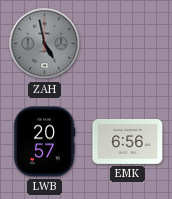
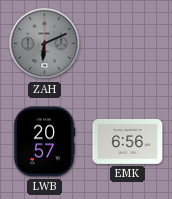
ZAH: 4:58 -> 6:11 (45, 44)
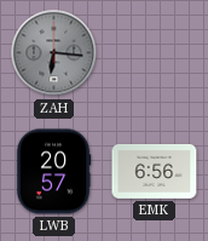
ZAH: 6:11 -> 6:16 (54, 53)
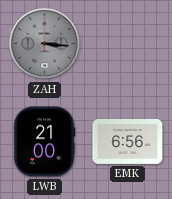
ZAH: 6:16 -> 3:16 (45, 44)
LWB: 20:57 -> 21:00 (44, 142)
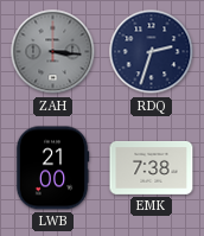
RDQ: none -> 2:33 (152, 52)
EMK: 6:56 -> 7:38 (152, 168)
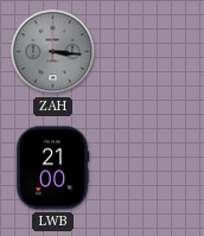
RDQ: 2:33 -> none (152, 52)
EMK: 7:38 -> none (152, 168)
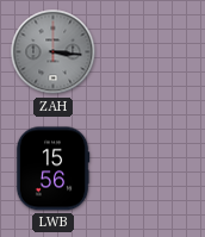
LWB: 21:00 -> 15:56 (52, 169)
